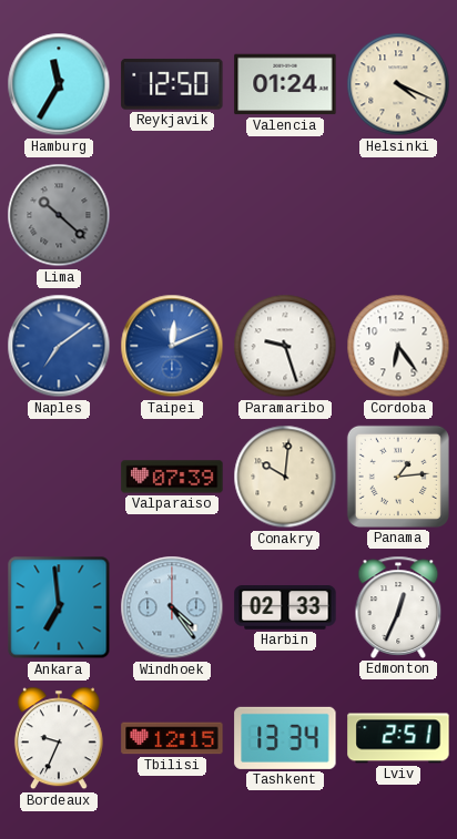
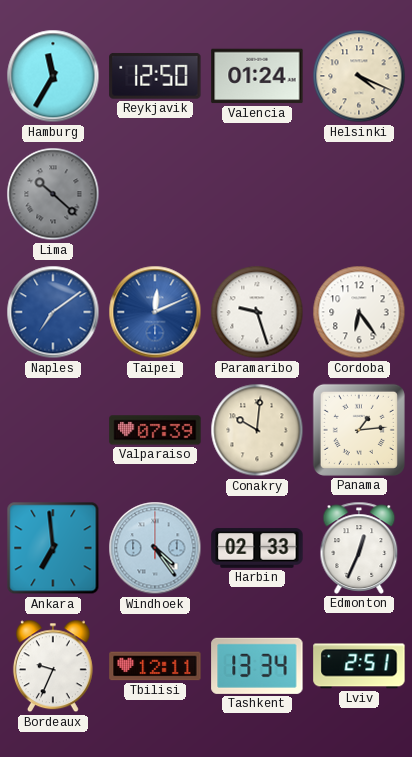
Tbilisi: 12:15 -> 12:11 (155, 666)
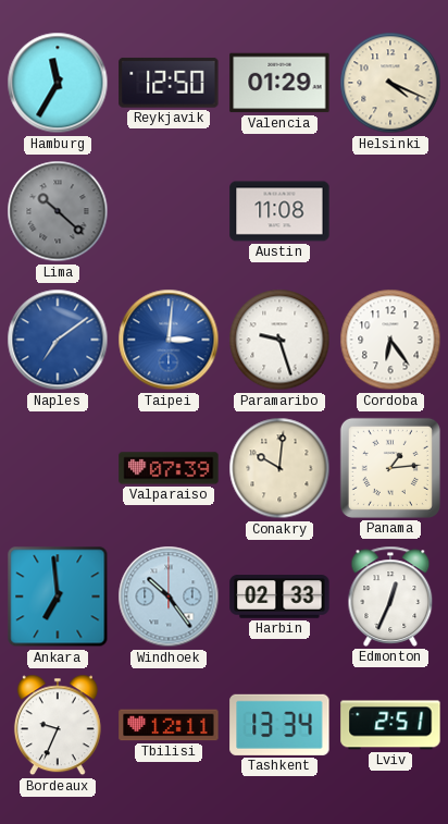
Valencia: 01:24 -> 01:29 (279, 83)
Austin: none -> 11:08 (279, 211)
Taipei: 12:11 -> 3:01 (169, 340)
Windhoek: 4:24 -> 10:24 (169, 597)
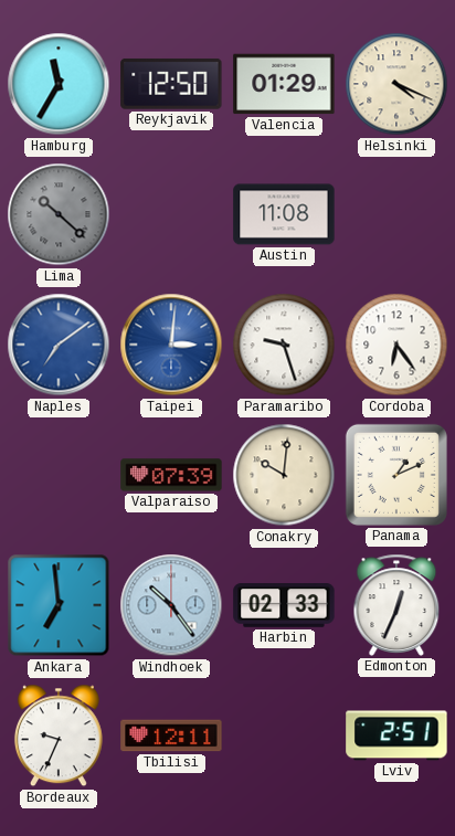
Panama: 1:14 -> 1:11 (396, 475)
Tashkent: 13:34 -> none (279, 725)
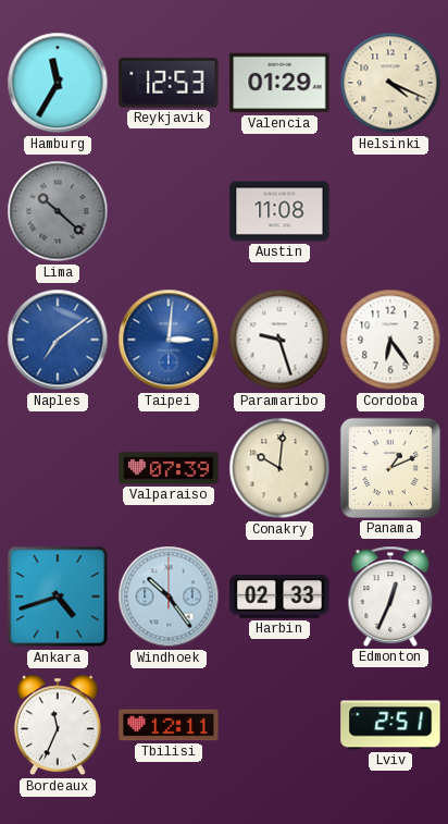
Reykjavik: 12:50 -> 12:53 (169, 83)
Ankara: 6:59 -> 4:42 (58, 597)
Bordeaux: 9:34 -> 11:34 (58, 725)
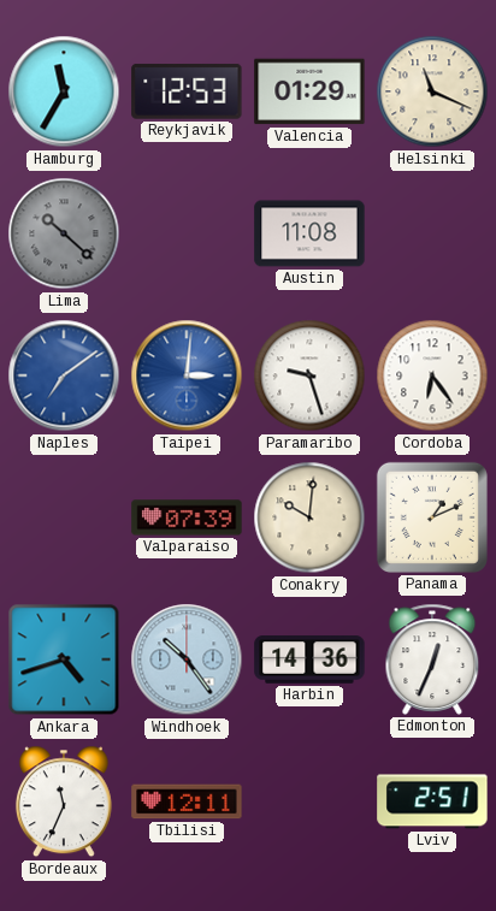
Helsinki: 4:19 -> 11:19 (432, 91)
Harbin: 02:33 -> 14:36 (309, 659)
